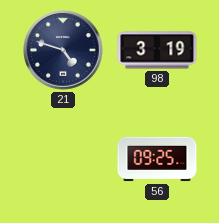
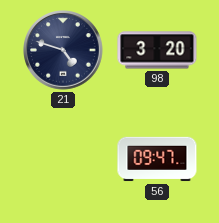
98: 3:19 -> 3:20 (157, 50)
56: 09:25 -> 09:47 (157, 159)
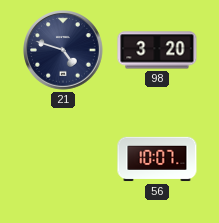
56: 09:47 -> 10:07 (157, 159)
